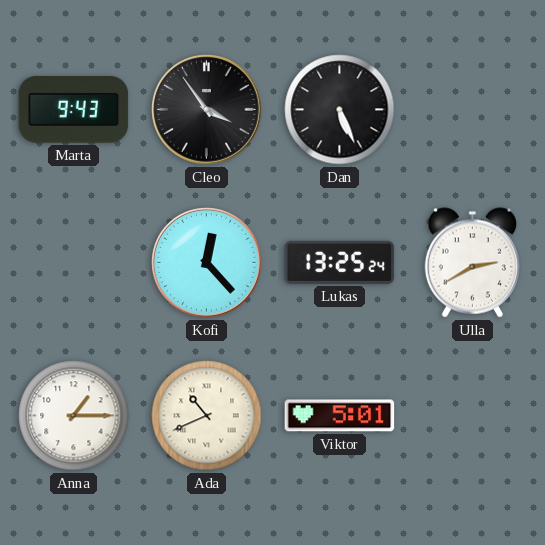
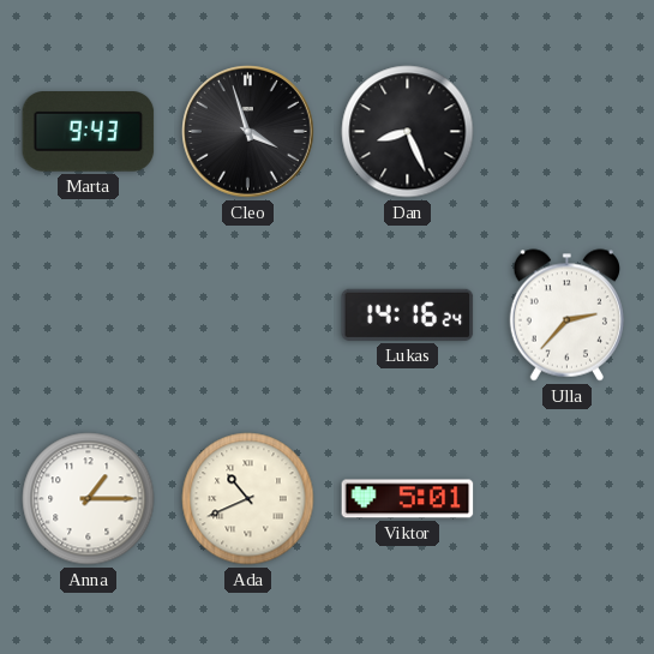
Cleo: 3:54 -> 3:57 (248, 132)
Dan: 5:26 -> 8:26 (408, 132)
Kofi: 12:23 -> none (207, 263)
Lukas: 13:25 -> 14:16 (408, 314)
Ulla: 2:40 -> 2:37 (566, 316)
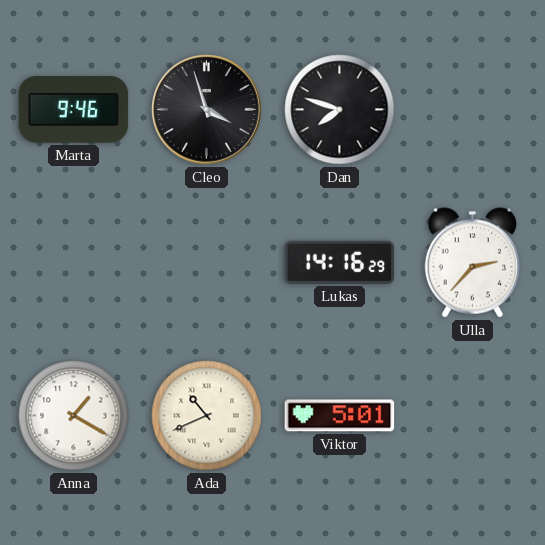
Marta: 9:43 -> 9:46 (74, 110)
Dan: 8:26 -> 7:48 (340, 110)
Lukas: 14:16:24 -> 14:16:29 (340, 262)
Anna: 1:15 -> 1:20 (74, 416)
